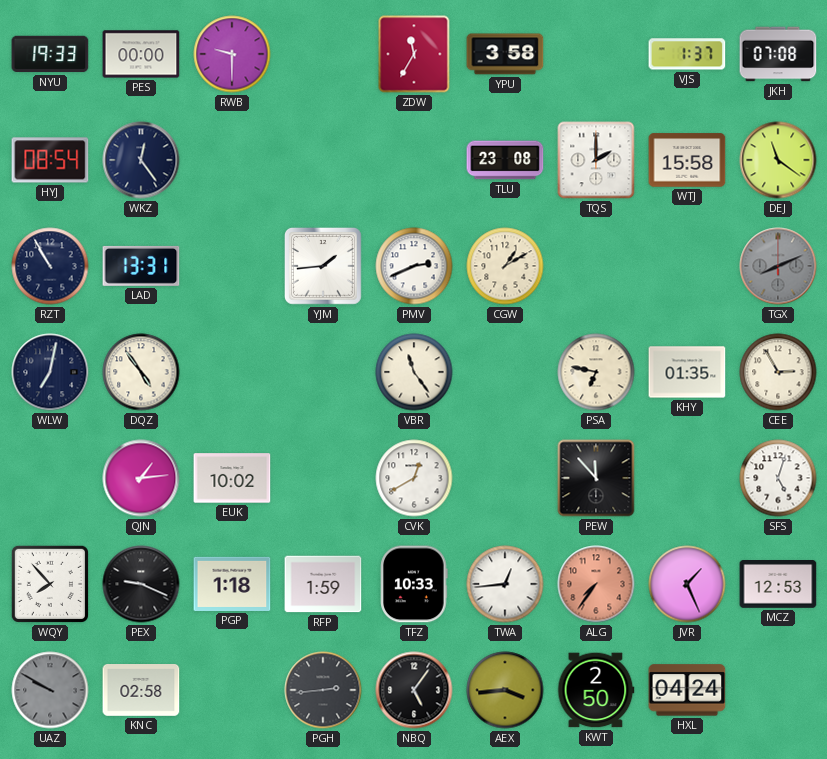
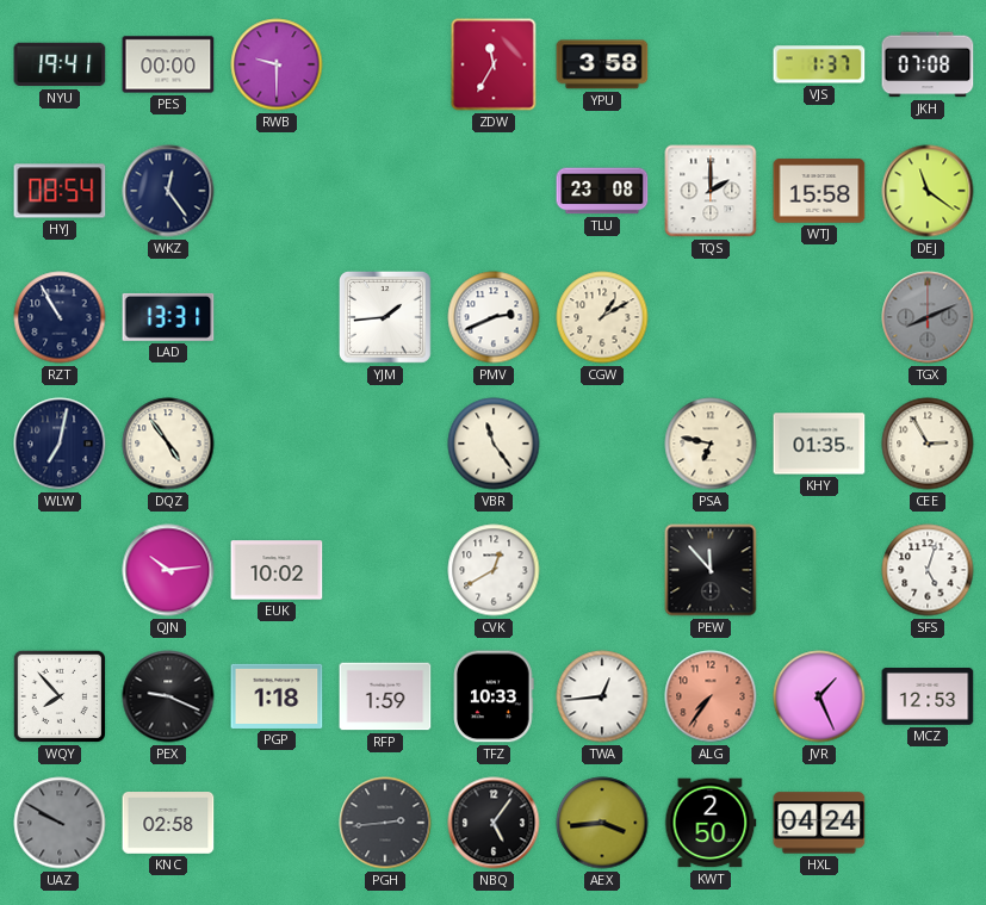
NYU: 19:33 -> 19:41 (60, 64)
QJN: 1:14 -> 10:14 (168, 570)
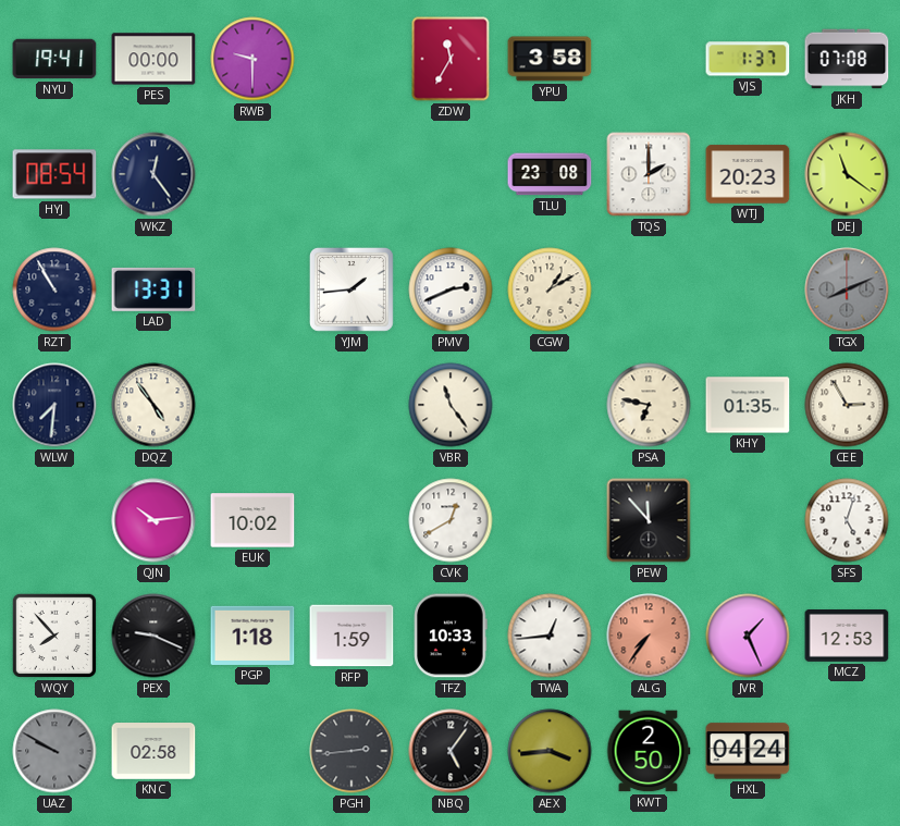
WTJ: 15:58 -> 20:23 (748, 174)
WLW: 7:02 -> 7:31 (54, 405)
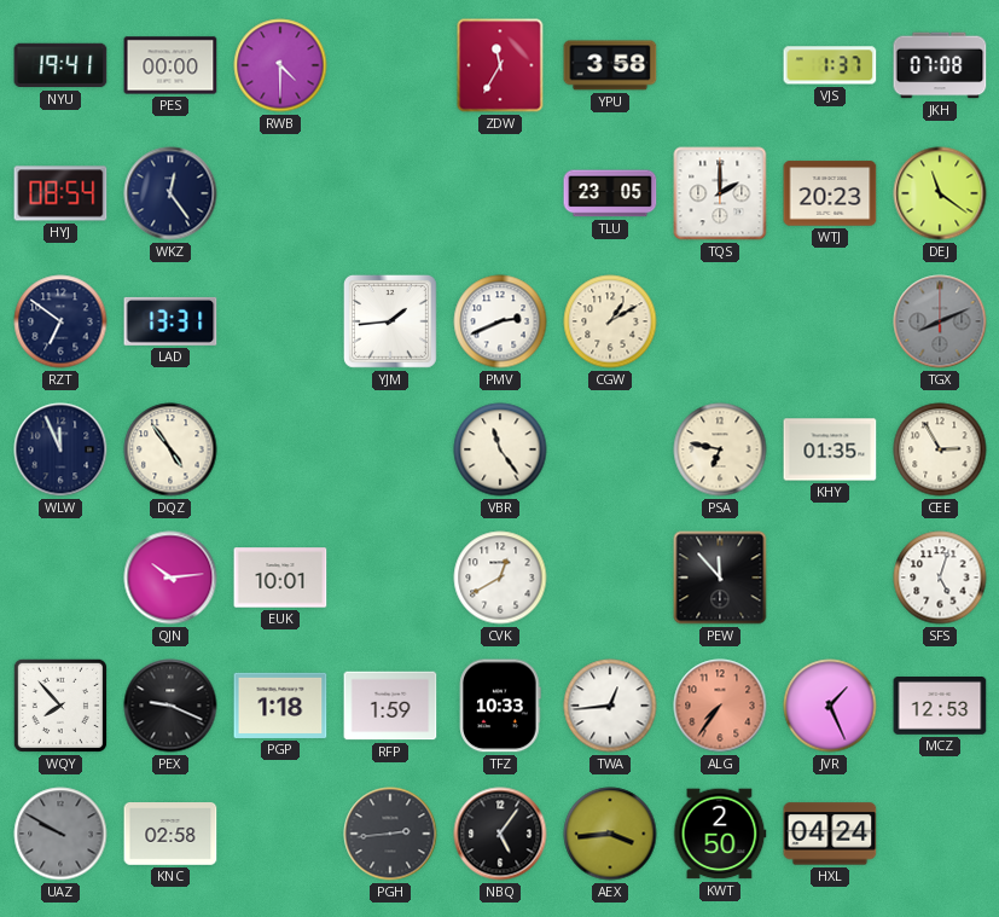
RWB: 9:30 -> 4:30 (280, 65)
TLU: 23:08 -> 23:05 (610, 193)
RZT: 10:55 -> 6:51 (60, 321)
WLW: 7:31 -> 11:56 (60, 449)
EUK: 10:02 -> 10:01 (280, 578)
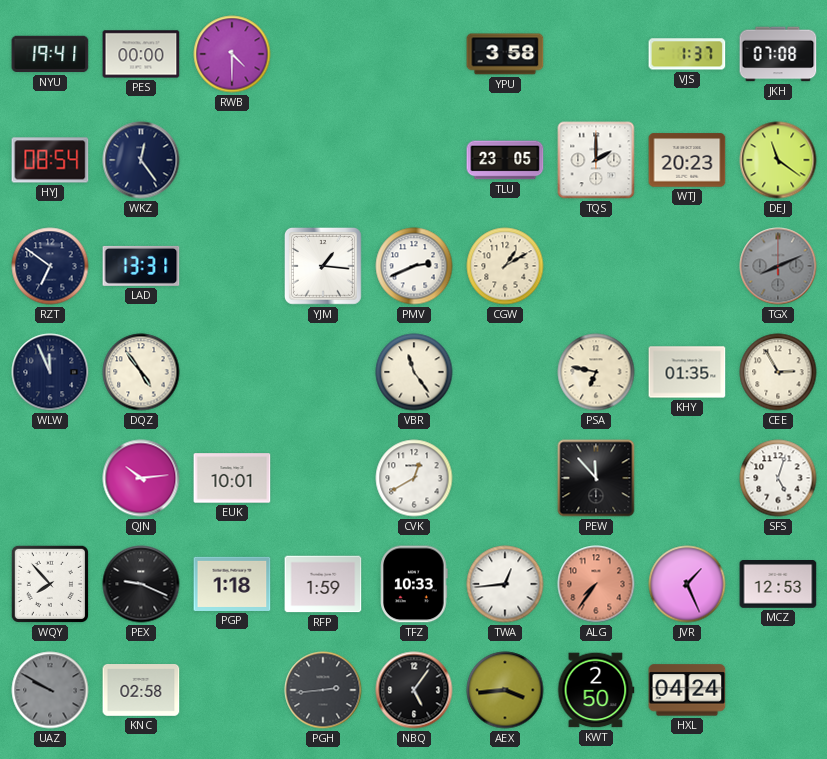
ZDW: 11:35 -> none (500, 65)
YJM: 1:44 -> 1:16 (323, 266)
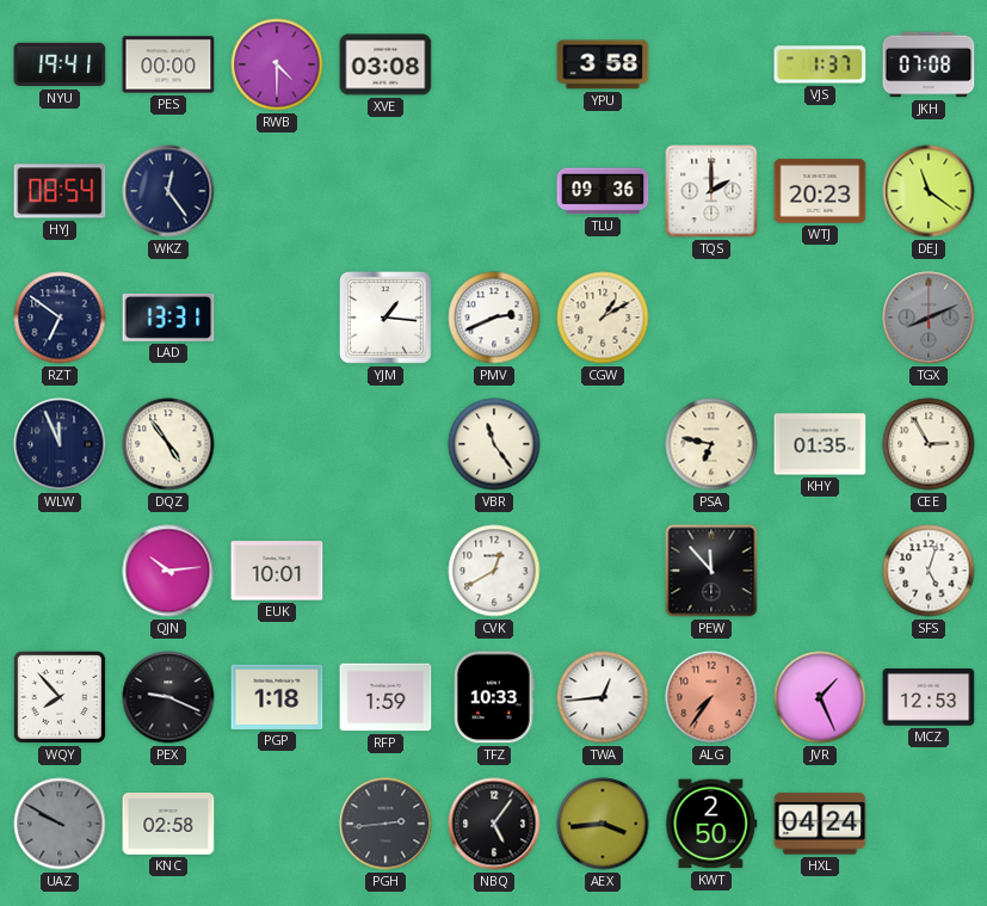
XVE: none -> 03:08 (385, 64)
TLU: 23:05 -> 09:36 (603, 191)
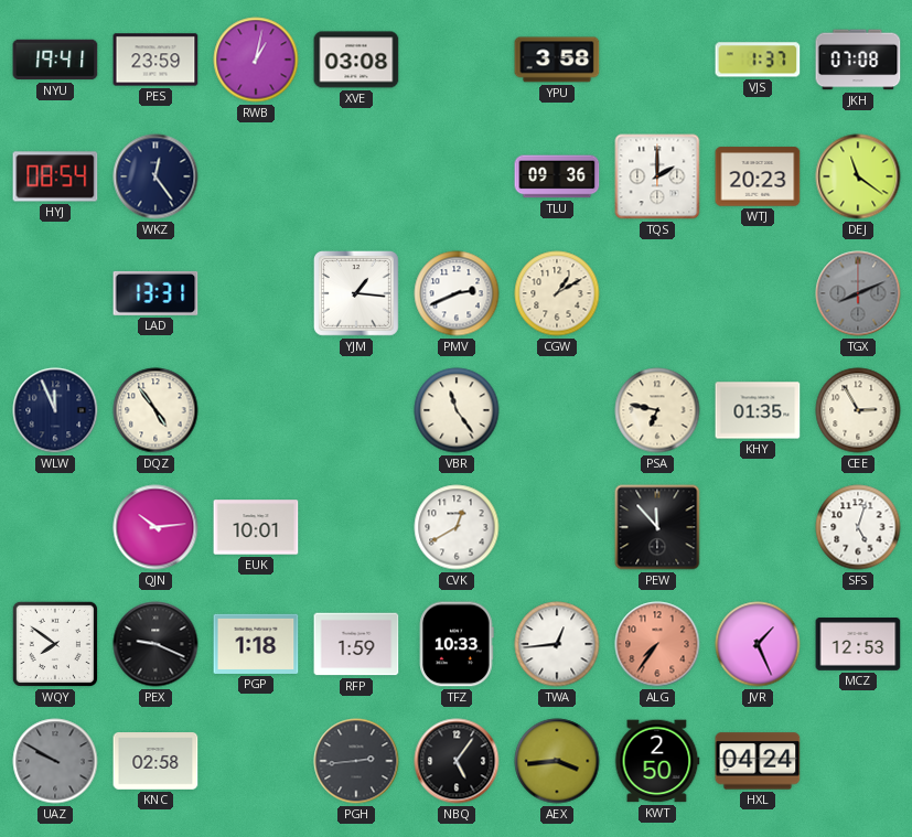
PES: 00:00 -> 23:59 (155, 60)
RWB: 4:30 -> 1:02 (256, 60)
RZT: 6:51 -> none (60, 318)
WQY: 7:53 -> 7:51 (55, 644)
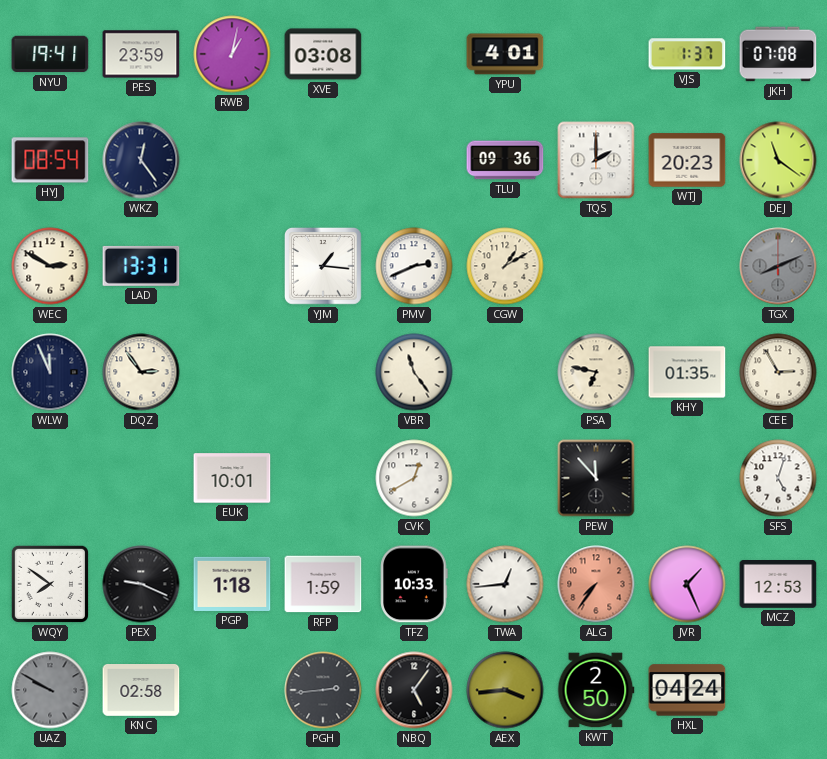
YPU: 3:58 -> 4:01 (505, 54)
WEC: none -> 2:50 (50, 266)
DQZ: 4:54 -> 2:54 (141, 372)
QJN: 10:14 -> none (155, 527)
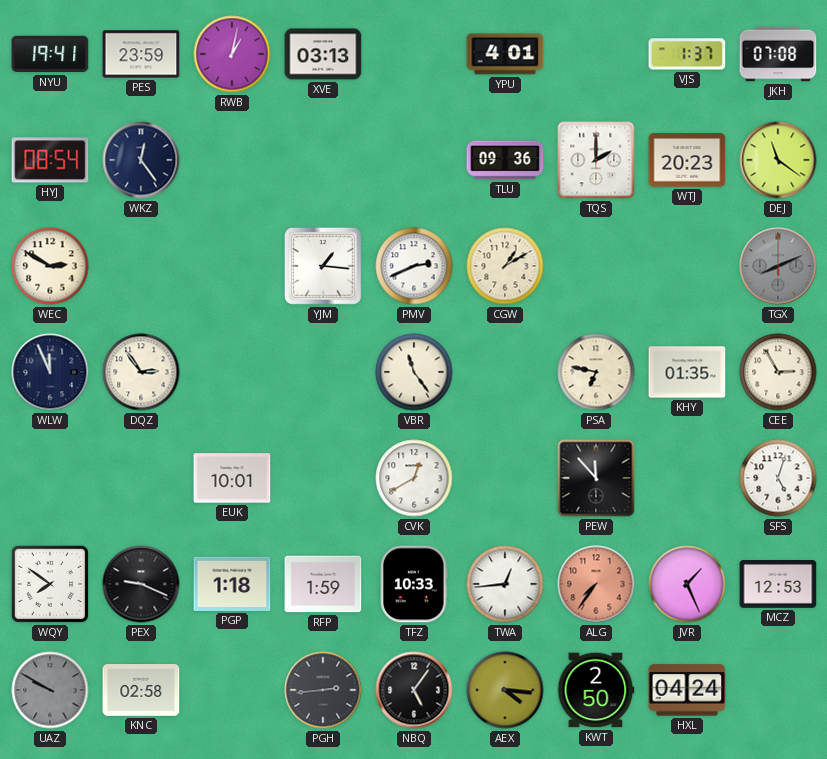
XVE: 03:08 -> 03:13 (323, 54)
LAD: 13:31 -> none (141, 266)
AEX: 3:44 -> 4:16 (505, 690)
